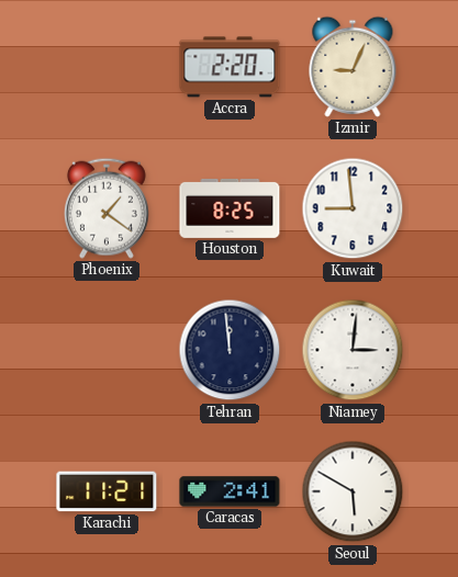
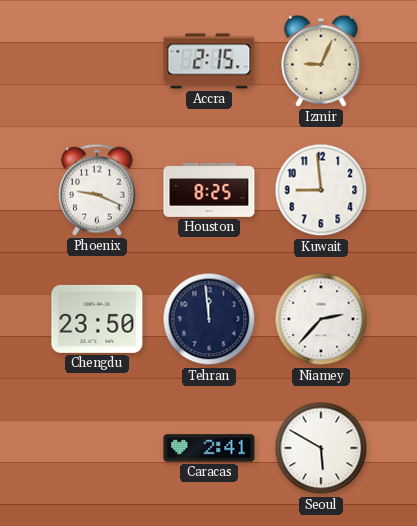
Accra: 2:20 -> 2:15 (209, 61)
Phoenix: 1:21 -> 9:19 (97, 190)
Chengdu: none -> 23:50 (97, 319)
Niamey: 3:01 -> 2:37 (321, 319)
Karachi: 11:21 -> none (107, 491)
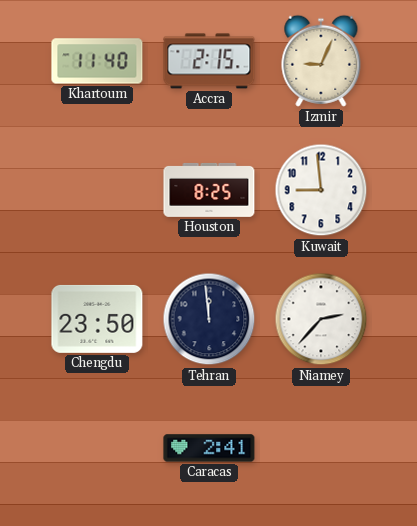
Khartoum: none -> 11:40 (97, 61)
Phoenix: 9:19 -> none (97, 190)
Seoul: 5:50 -> none (321, 448)
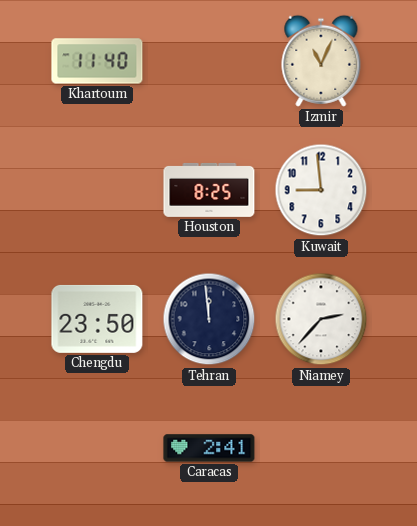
Accra: 2:15 -> none (209, 61)
Izmir: 9:04 -> 11:04 (321, 61)
